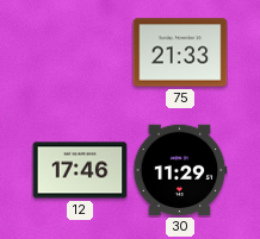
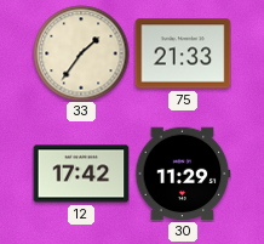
33: none -> 1:36 (81, 53)
12: 17:46 -> 17:42 (81, 174)
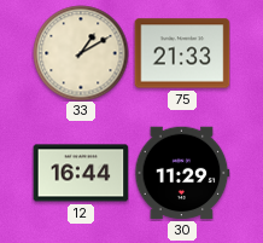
33: 1:36 -> 1:10 (81, 53)
12: 17:42 -> 16:44 (81, 173)
